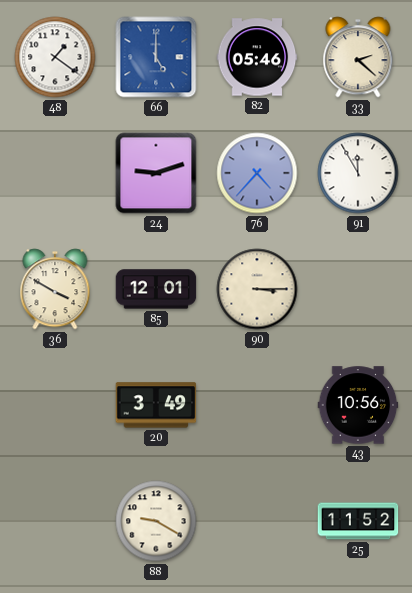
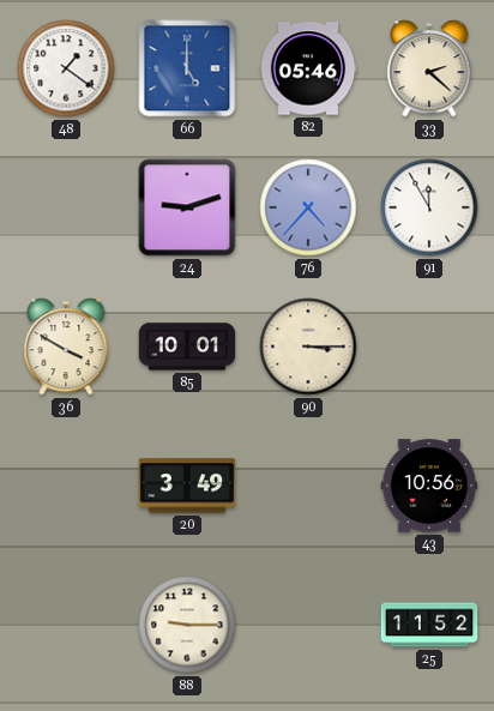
85: 12:01 -> 10:01 (187, 347)
88: 9:20 -> 9:15 (187, 625)
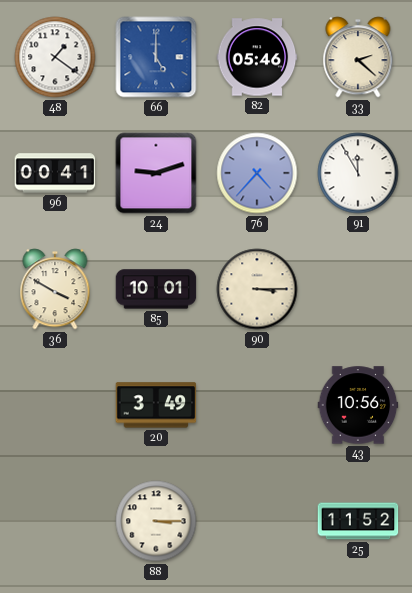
96: none -> 00:41 (55, 173)
88: 9:15 -> 3:15 (156, 521)
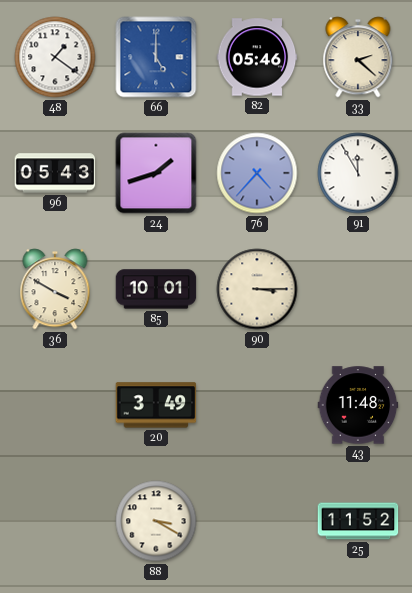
96: 00:41 -> 05:43 (55, 173)
24: 9:12 -> 1:42 (156, 173)
43: 10:56 -> 11:48 (358, 405)
88: 3:15 -> 3:20 (156, 521)
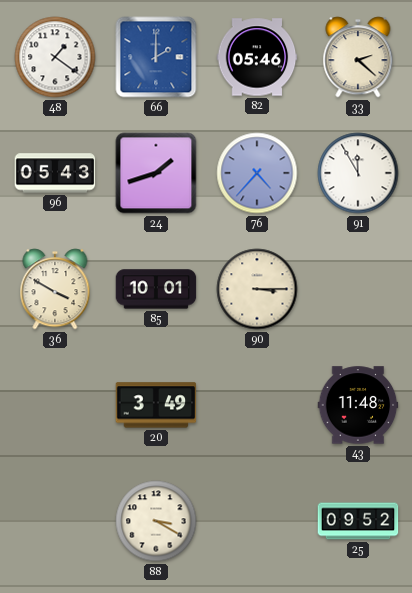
66: 5:00 -> 2:00 (156, 57)
25: 11:52 -> 09:52 (358, 521)
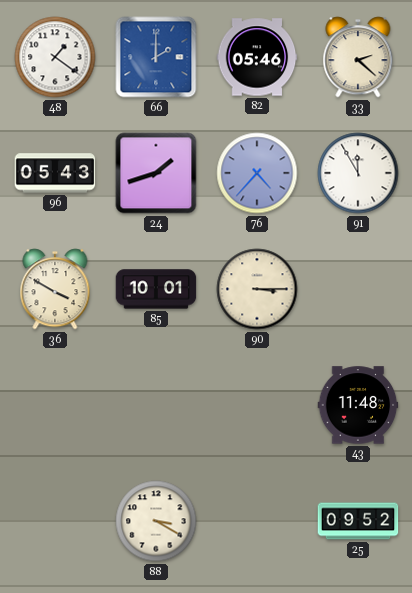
20: 3:49 -> none (156, 405)
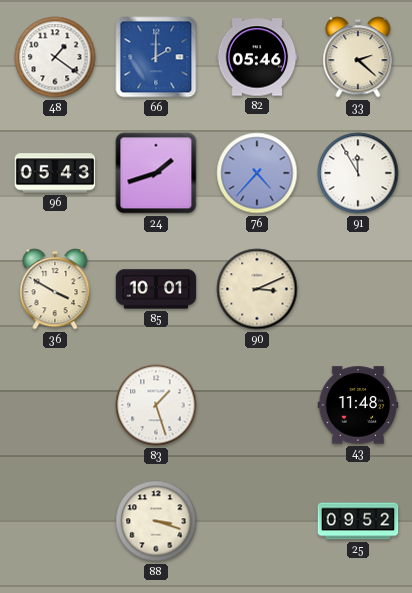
90: 3:15 -> 3:11 (257, 289)
83: none -> 1:27 (156, 405)
88: 3:20 -> 3:18 (156, 521)
